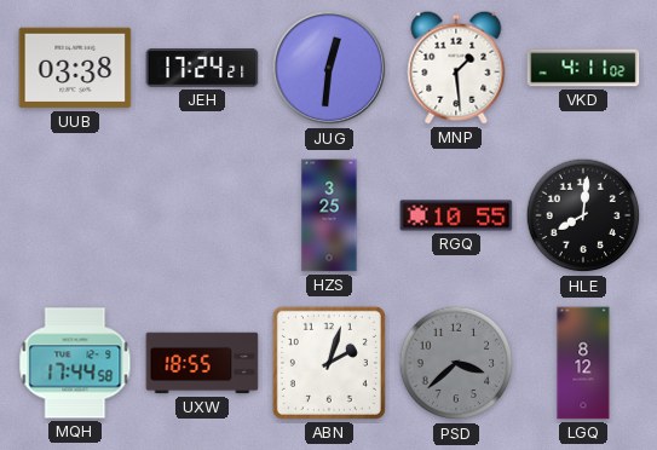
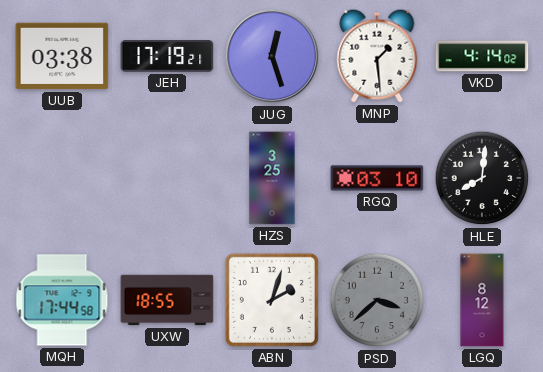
JEH: 17:24 -> 17:19 (167, 56)
JUG: 12:31 -> 12:27 (272, 56)
VKD: 4:11 -> 4:14 (482, 56)
RGQ: 10:55 -> 03:10 (377, 178)
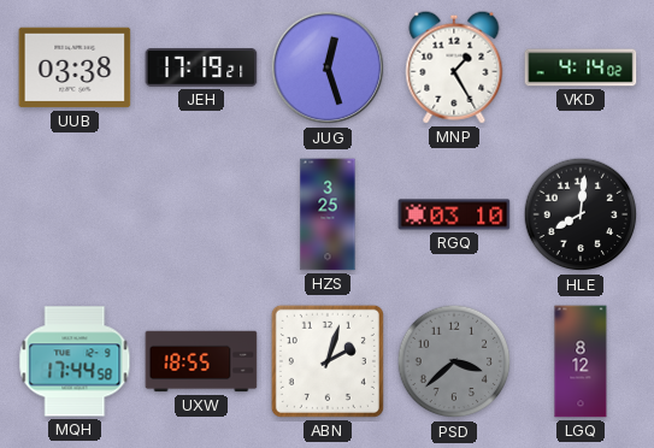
MNP: 1:29 -> 1:25 (454, 67)
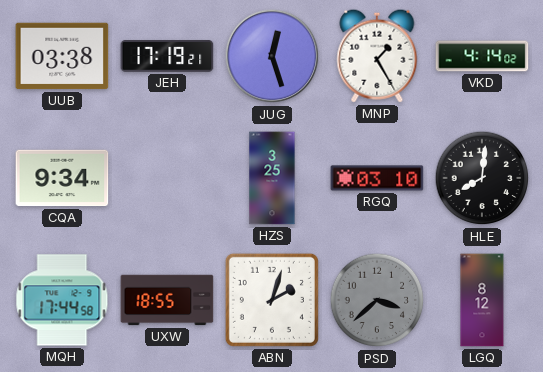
CQA: none -> 9:34 (62, 178)
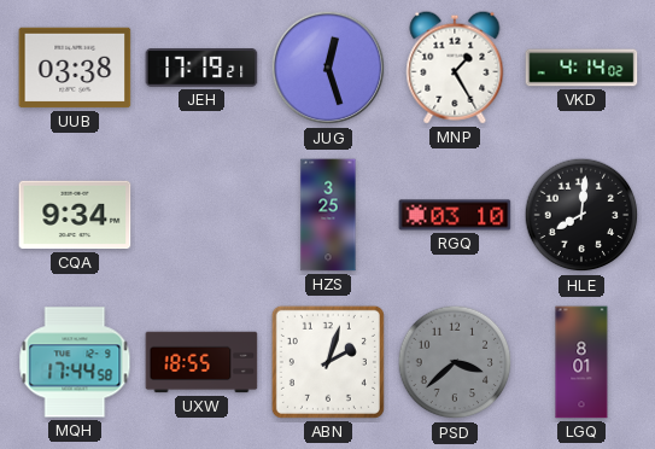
LGQ: 8:12 -> 8:01 (581, 362)
